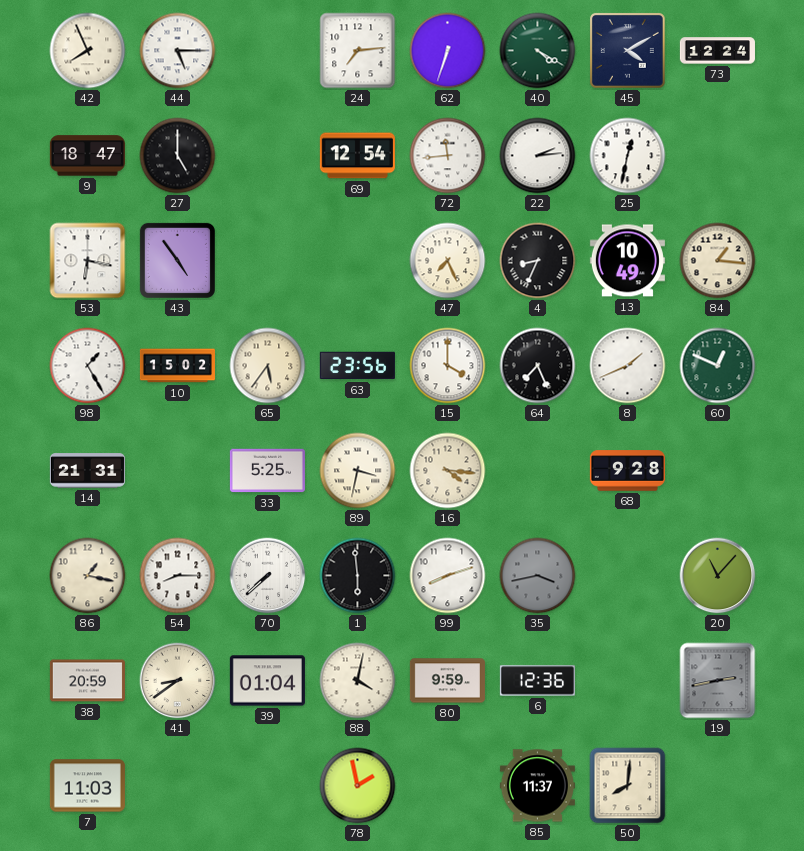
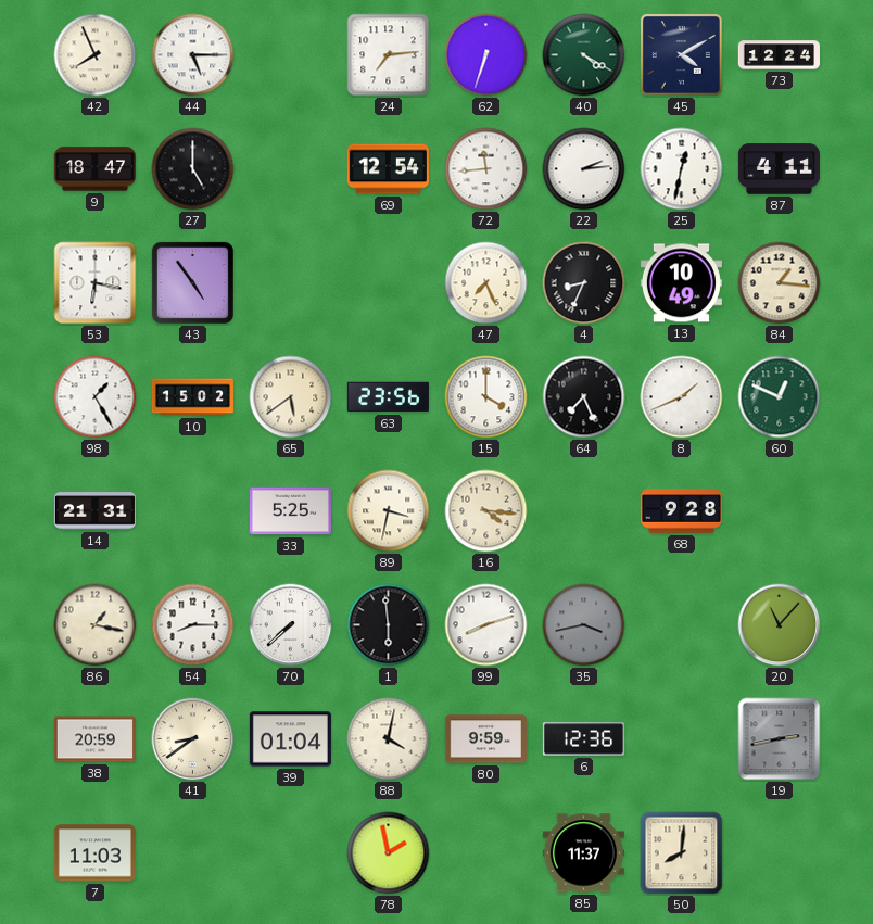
87: none -> 4:11 (779, 169)
65: 5:36 -> 5:39 (291, 397)
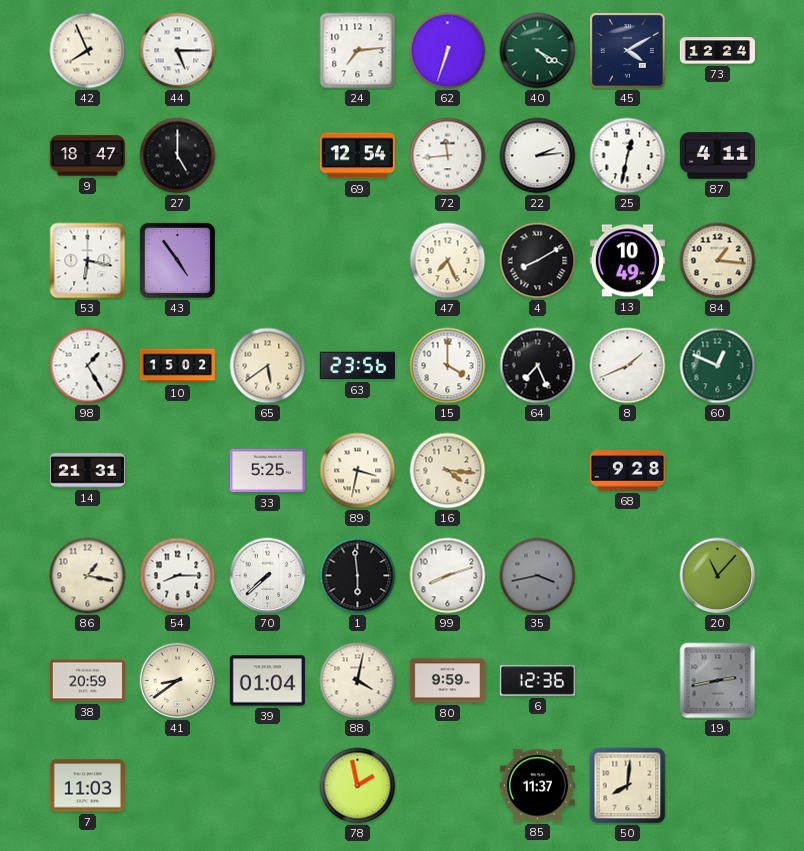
4: 8:34 -> 8:10 (538, 261)
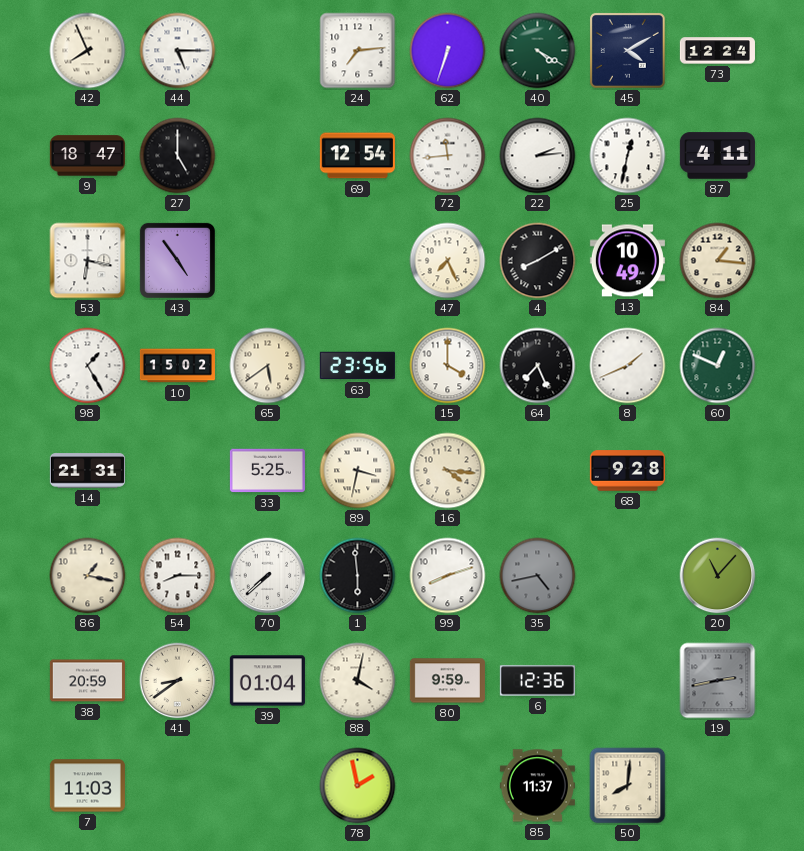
35: 3:43 -> 4:43 (538, 576)
